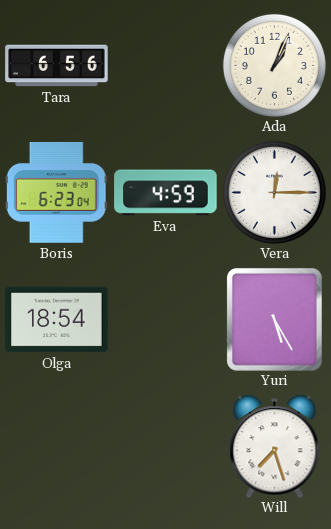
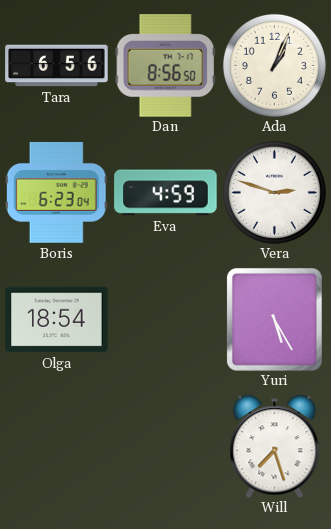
Dan: none -> 8:56 (165, 66)
Vera: 12:15 -> 2:48 (274, 192)
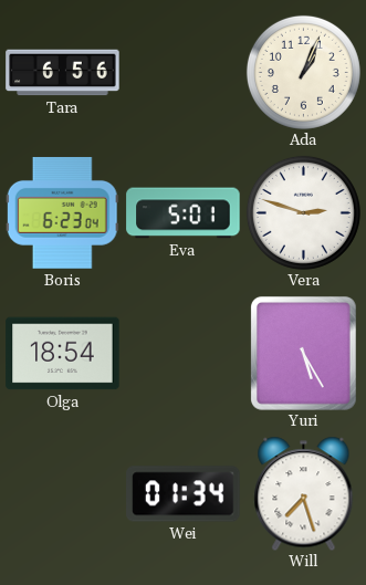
Dan: 8:56 -> none (165, 66)
Eva: 4:59 -> 5:01 (184, 213)
Wei: none -> 01:34 (184, 494)
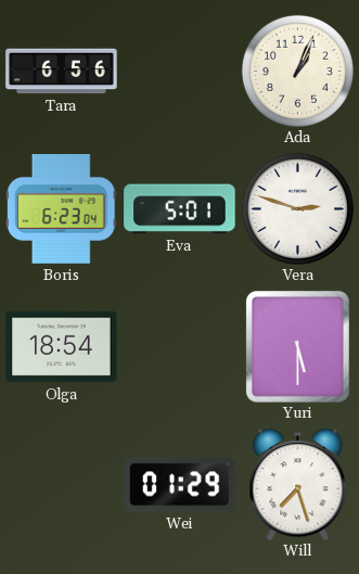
Yuri: 5:25 -> 5:30 (297, 346)
Wei: 01:34 -> 01:29 (180, 485)
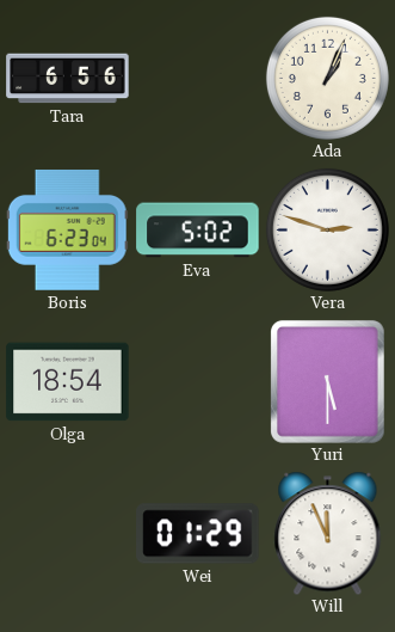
Eva: 5:01 -> 5:02 (198, 231)
Will: 7:27 -> 11:56 (328, 533)
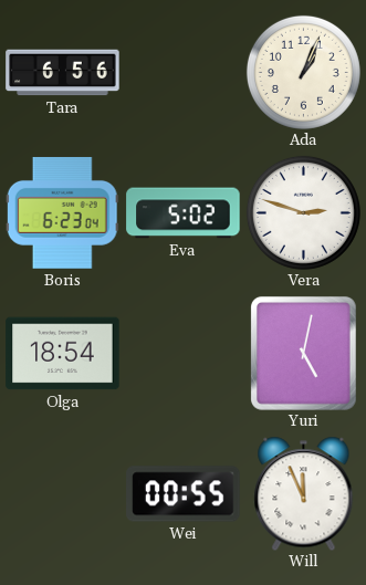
Yuri: 5:30 -> 5:02 (303, 353)
Wei: 01:29 -> 00:55 (184, 494)
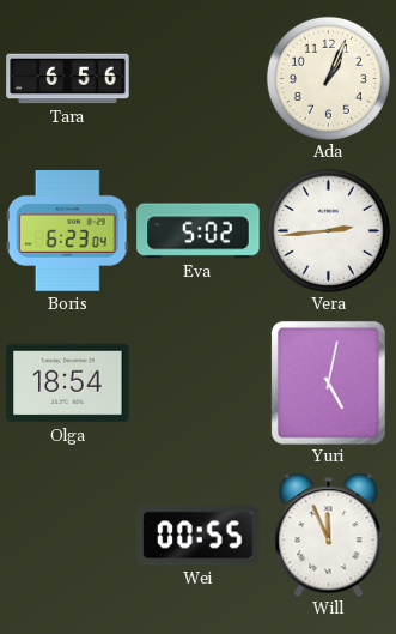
Vera: 2:48 -> 2:44 (328, 230)
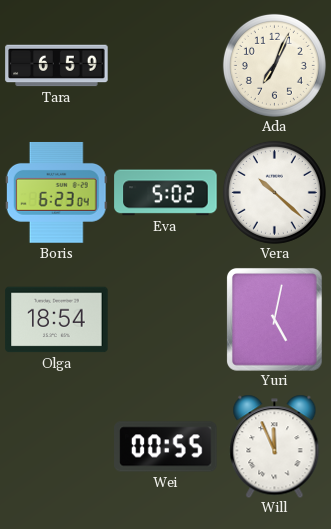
Tara: 6:56 -> 6:59 (57, 66)
Ada: 1:04 -> 7:04 (274, 65)
Vera: 2:44 -> 10:22 (274, 192)
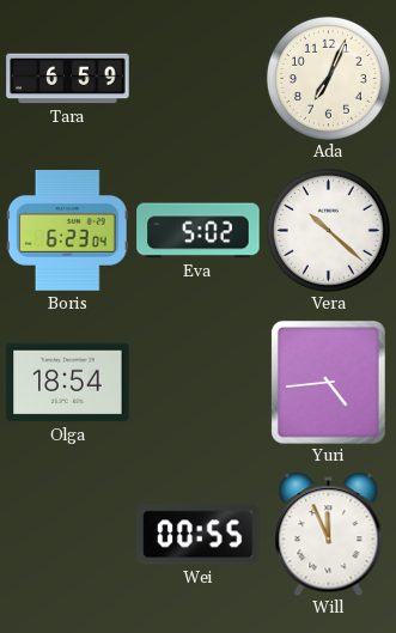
Yuri: 5:02 -> 4:44 (328, 382)
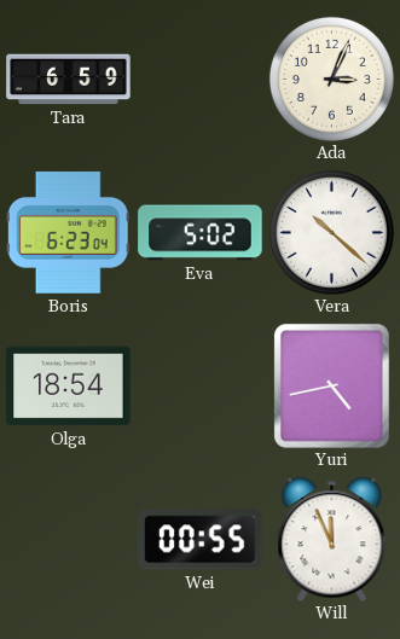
Ada: 7:04 -> 3:04 (331, 79)
Yuri: 4:44 -> 4:43 (331, 385)
